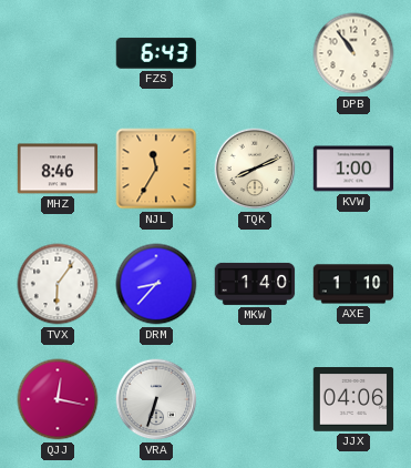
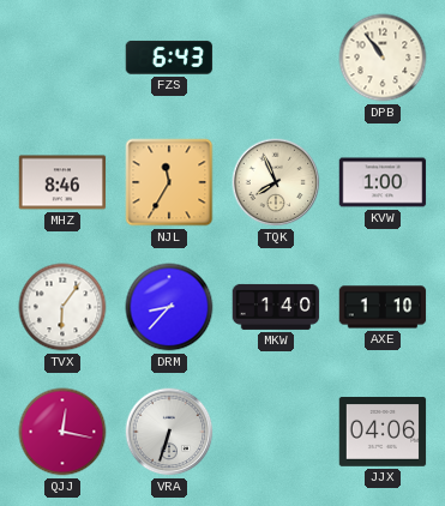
TQK: 8:11 -> 7:56 (276, 182)
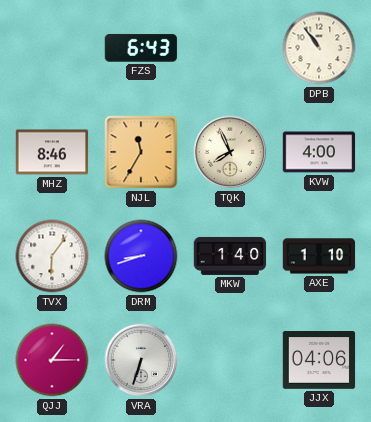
KVW: 1:00 -> 4:00 (319, 152)
DRM: 8:37 -> 8:42 (141, 256)
QJJ: 12:17 -> 1:15 (52, 360)
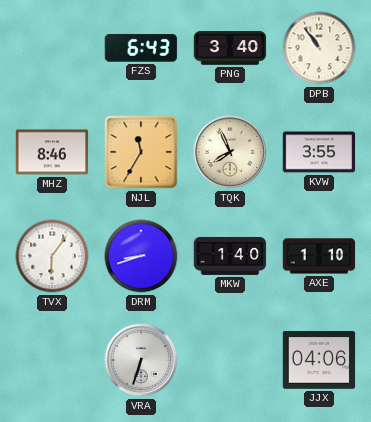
PNG: none -> 3:40 (230, 48)
KVW: 4:00 -> 3:55 (319, 152)
QJJ: 1:15 -> none (52, 360)
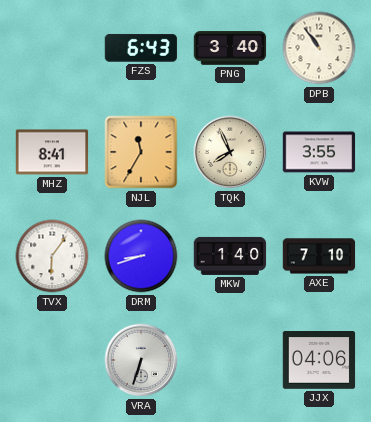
MHZ: 8:46 -> 8:41 (52, 152)
AXE: 1:10 -> 7:10 (319, 256)
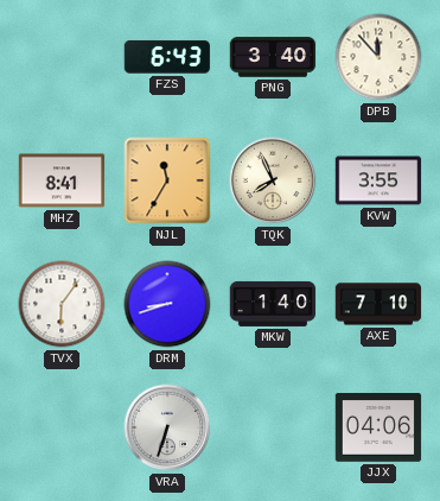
DPB: 10:54 -> 11:53 (378, 57)
